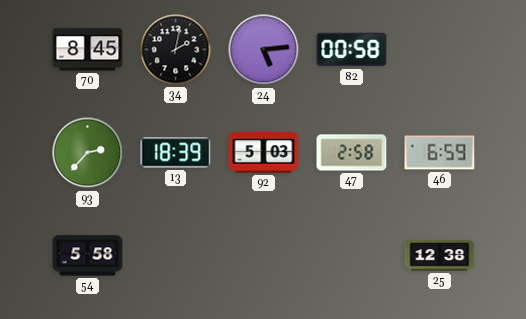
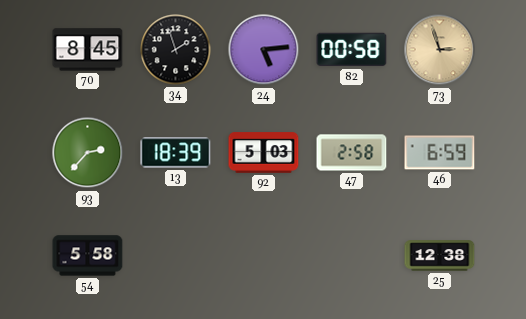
34: 2:02 -> 1:57 (176, 50)
73: none -> 2:57 (440, 50)
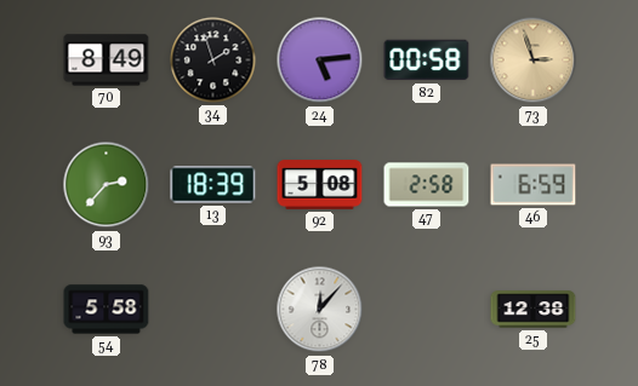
70: 8:45 -> 8:49 (107, 61)
92: 5:03 -> 5:08 (320, 185)
78: none -> 12:07 (320, 310)
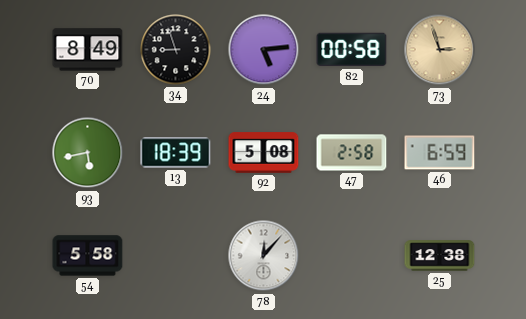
34: 1:57 -> 8:57 (176, 50)
93: 2:37 -> 5:43 (88, 153)
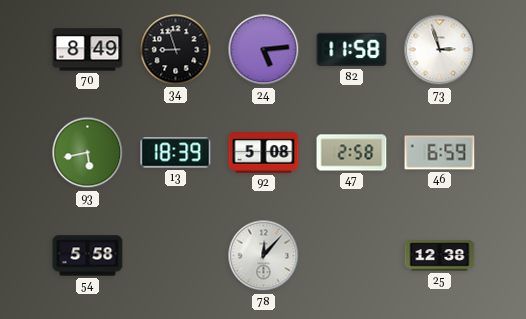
82: 00:58 -> 11:58 (352, 50)
73 dial: champagne -> white (440, 50)
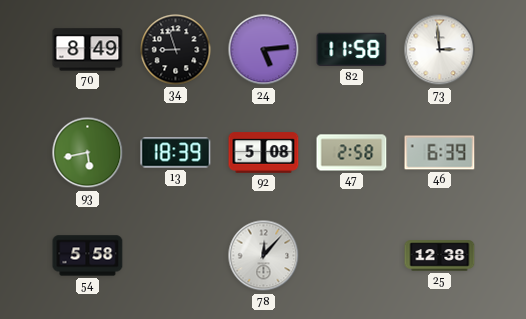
73: 2:57 -> 2:59 (440, 50)
46: 6:59 -> 6:39 (440, 153)
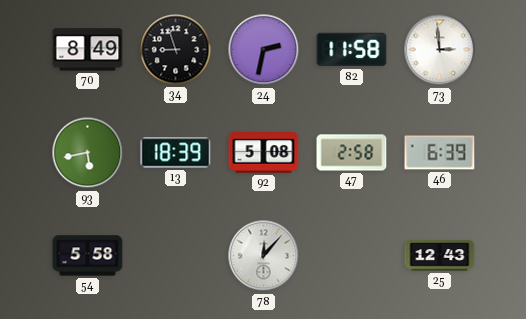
24: 5:14 -> 2:32 (264, 50)
25: 12:38 -> 12:43 (440, 256)
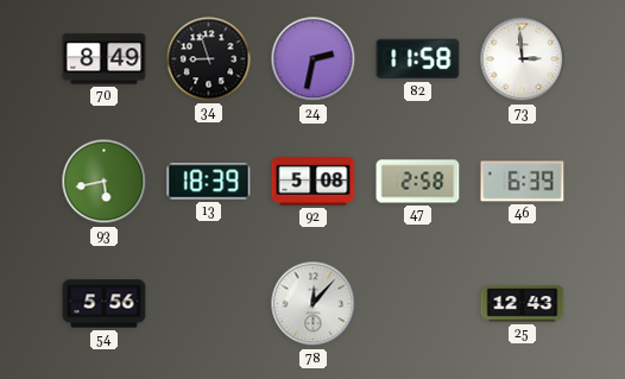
54: 5:58 -> 5:56 (105, 304)
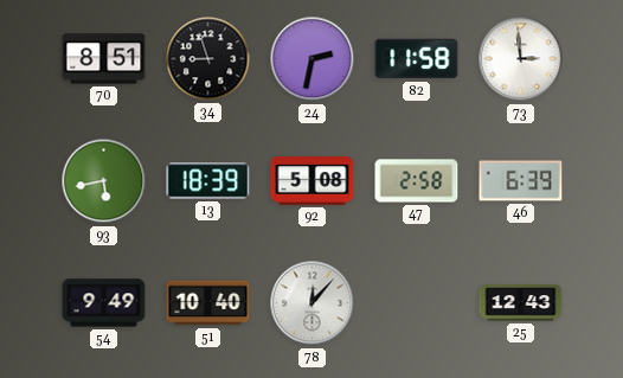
70: 8:49 -> 8:51 (104, 59)
54: 5:56 -> 9:49 (104, 303)
51: none -> 10:40 (208, 303)
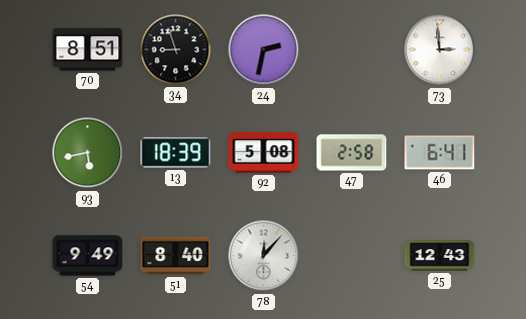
82: 11:58 -> none (417, 59)
46: 6:39 -> 6:41 (440, 153)
51: 10:40 -> 8:40 (176, 256)
